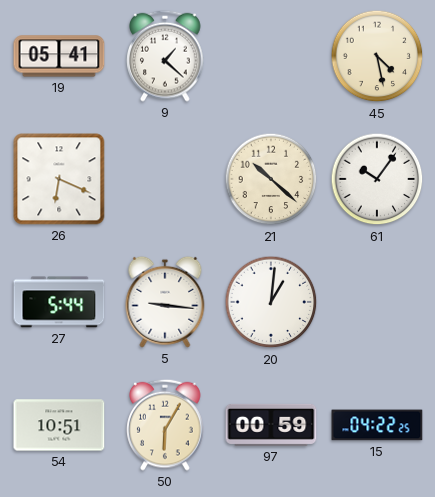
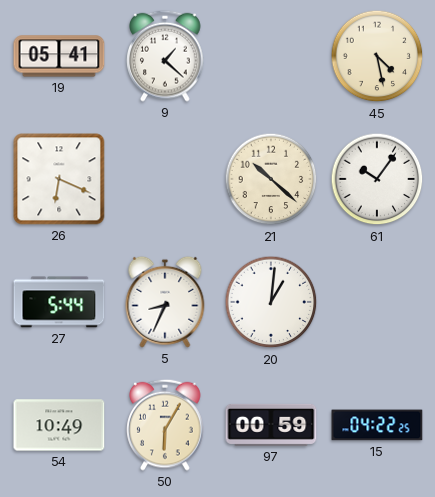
5: 9:16 -> 8:34 (165, 302)
54: 10:51 -> 10:49 (59, 425)
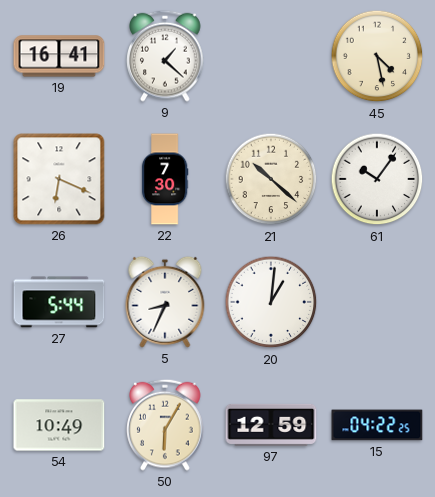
19: 05:41 -> 16:41 (59, 56)
22: none -> 7:30 (165, 179)
97: 00:59 -> 12:59 (271, 425)
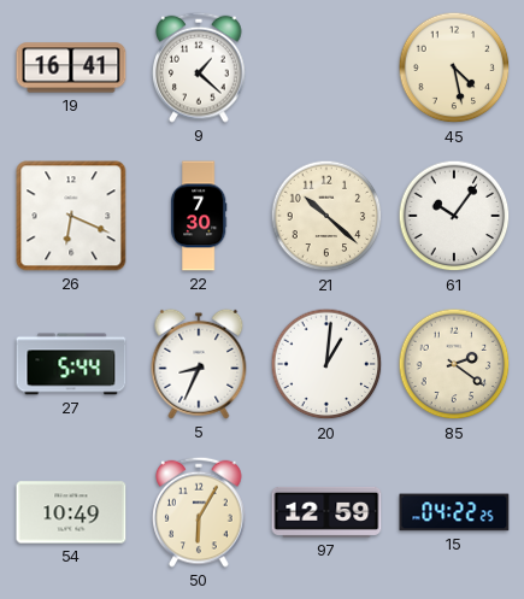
85: none -> 2:21 (454, 364)
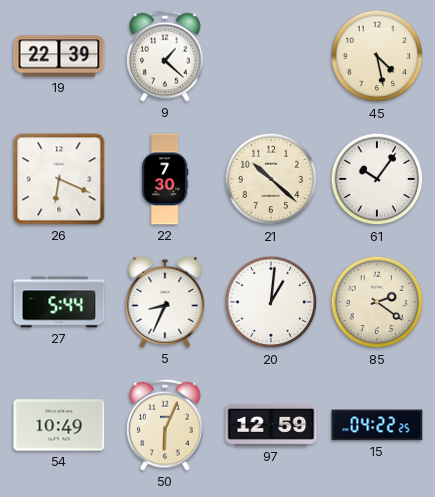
19: 16:41 -> 22:39 (59, 56)
50: 6:05 -> 6:04 (165, 425)
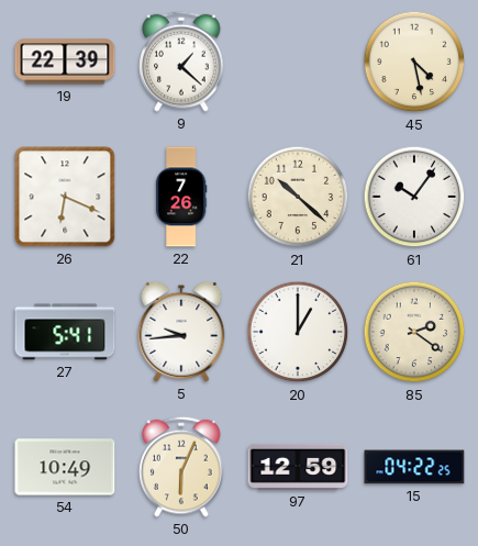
22: 7:30 -> 7:26 (181, 197)
27: 5:44 -> 5:41 (65, 332)
5: 8:34 -> 9:44 (181, 332)
20: 1:01 -> 1:00 (298, 332)
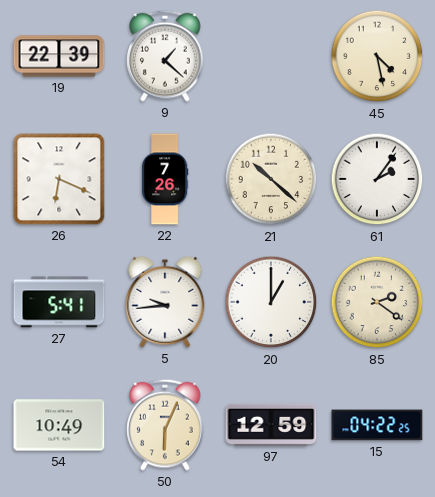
61: 10:06 -> 2:06 (377, 179)
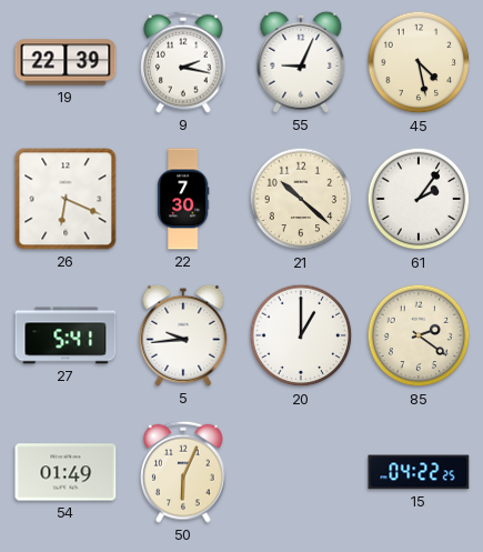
9: 1:22 -> 2:17 (183, 62)
55: none -> 9:04 (301, 62)
22: 7:26 -> 7:30 (183, 199)
54: 10:49 -> 01:49 (66, 472)
97: 12:59 -> none (271, 425)
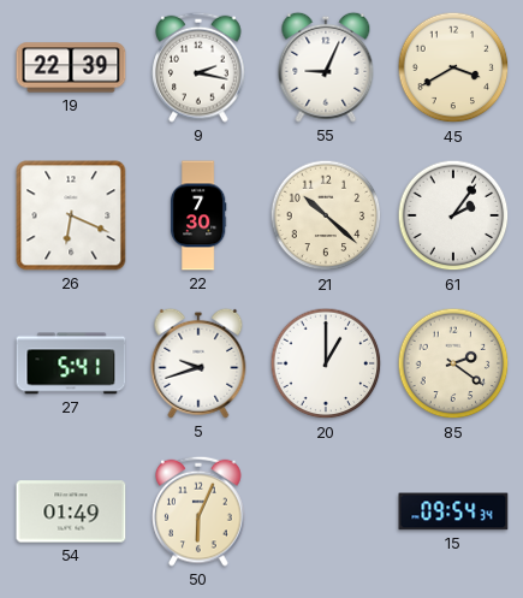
45: 4:28 -> 3:40 (453, 67)
5: 9:44 -> 9:42 (198, 363)
15: 04:22 -> 09:54 (453, 511)
